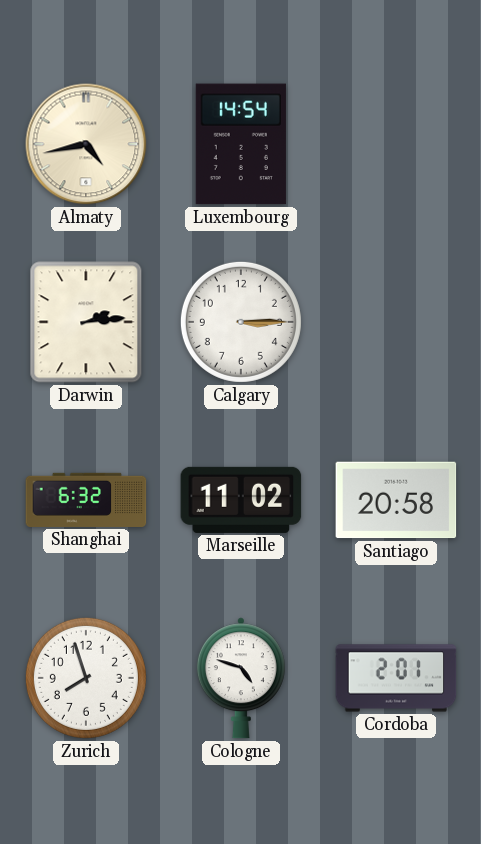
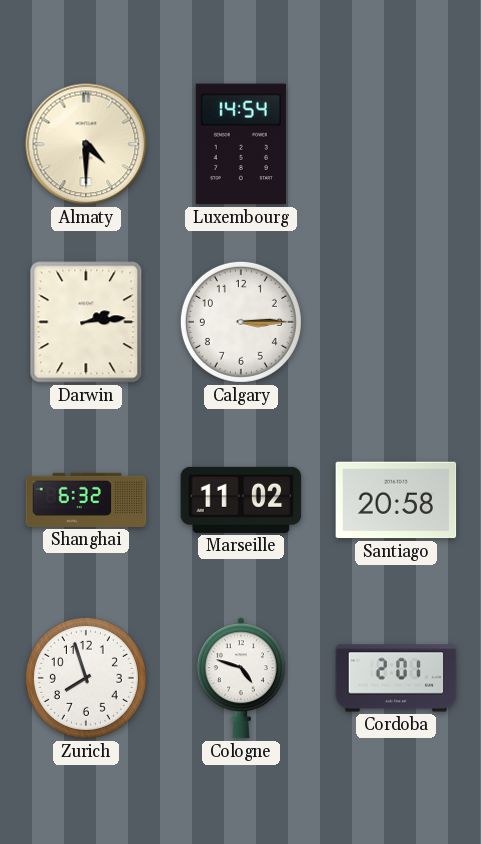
Almaty: 4:43 -> 4:30 (86, 144)
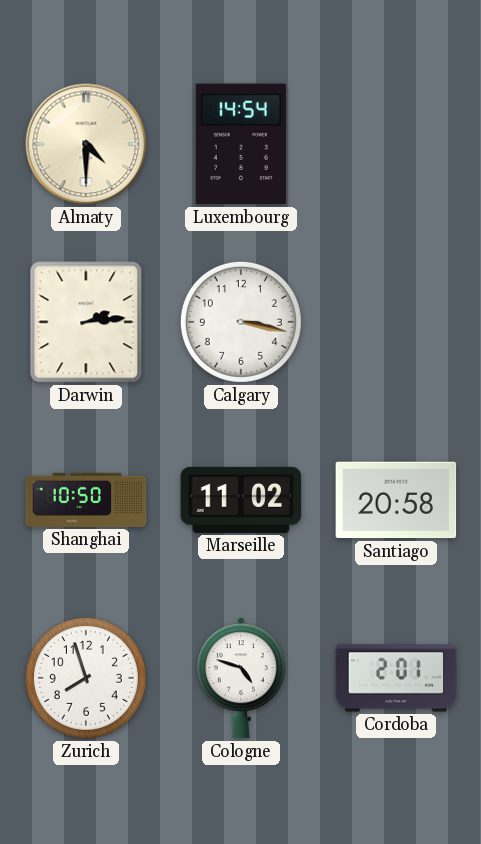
Calgary: 3:15 -> 3:17 (241, 322)
Shanghai: 6:32 -> 10:50 (86, 500)
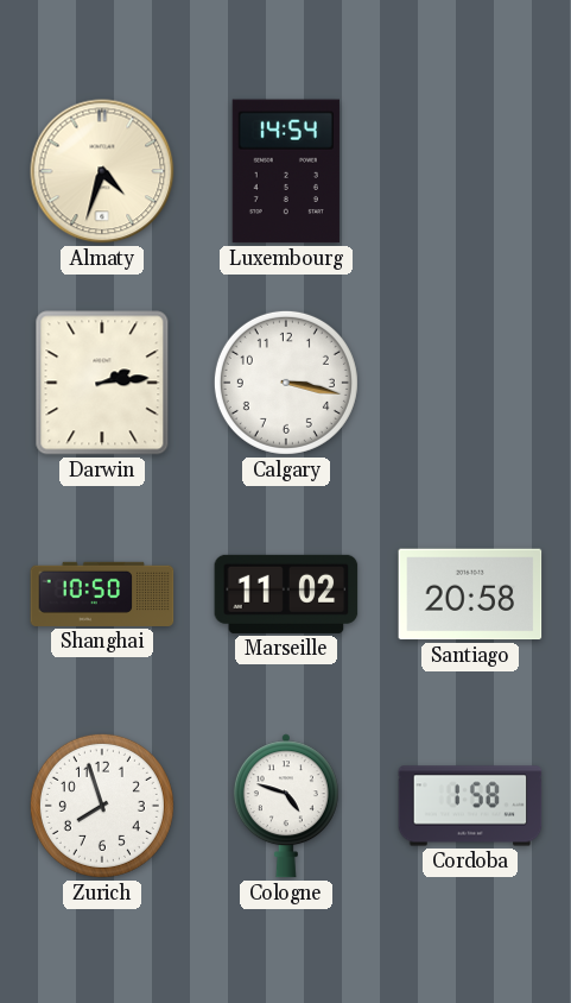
Almaty: 4:30 -> 4:33 (102, 171)
Cordoba: 2:01 -> 1:58 (470, 806)
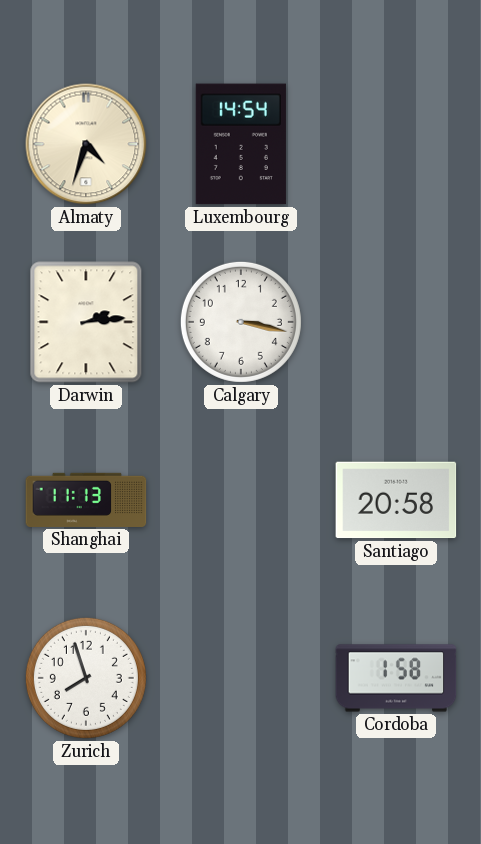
Shanghai: 10:50 -> 11:13 (86, 500)
Marseille: 11:02 -> none (286, 594)
Cologne: 4:48 -> none (286, 806)
